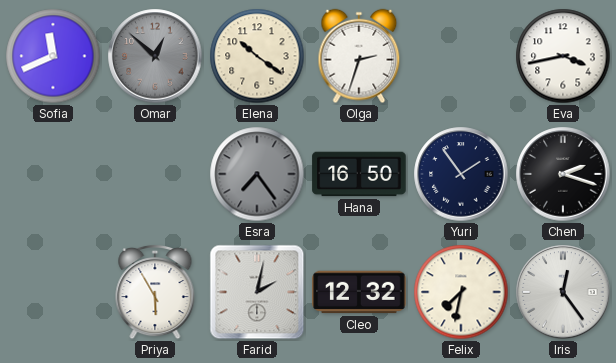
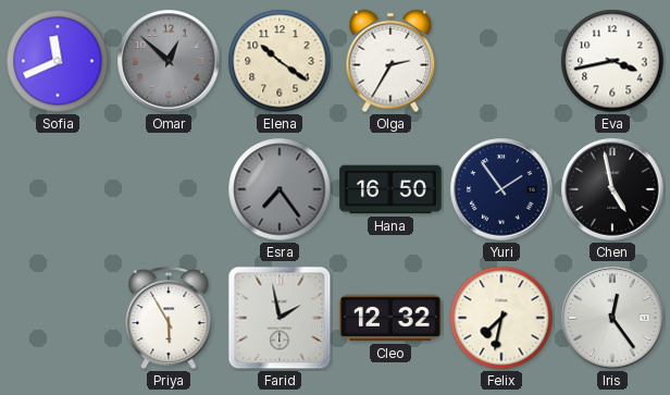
Olga: 2:33 -> 2:35 (390, 61)
Chen: 2:18 -> 4:58 (612, 189)
Farid: 2:02 -> 1:58 (280, 318)
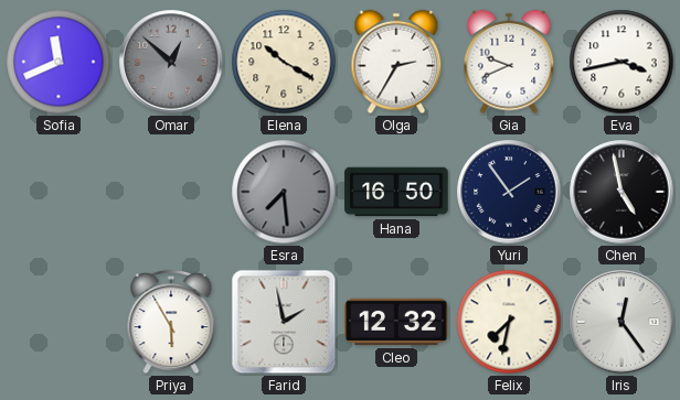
Elena: 10:21 -> 10:20 (284, 62)
Gia: none -> 9:41 (509, 62)
Esra: 7:24 -> 7:29 (284, 192)
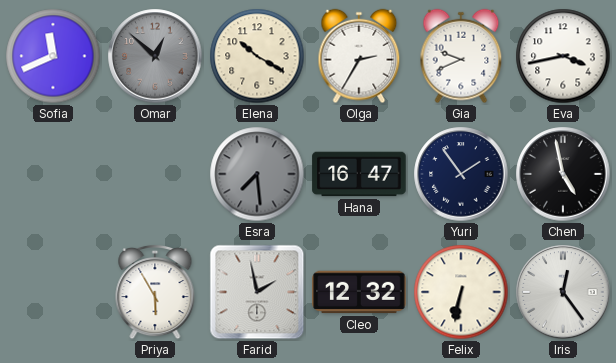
Hana: 16:50 -> 16:47 (359, 174)
Felix: 7:32 -> 6:32 (461, 292)
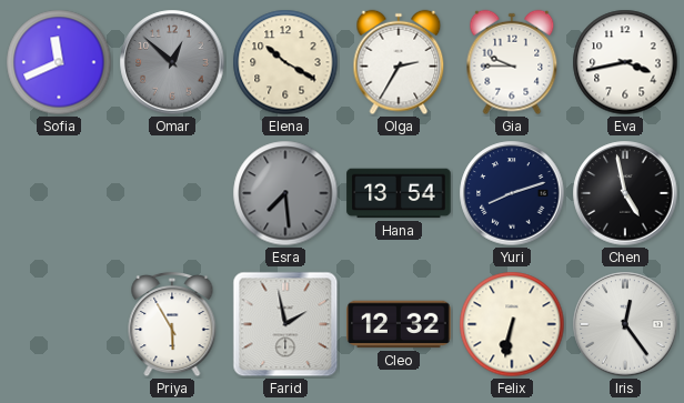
Gia: 9:41 -> 9:45 (512, 62)
Hana: 16:47 -> 13:54 (399, 193)
Yuri: 1:54 -> 8:12 (512, 193)
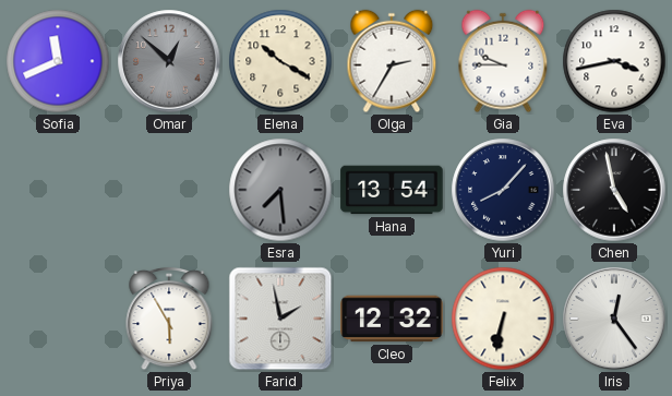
Yuri: 8:12 -> 8:07 (503, 190)
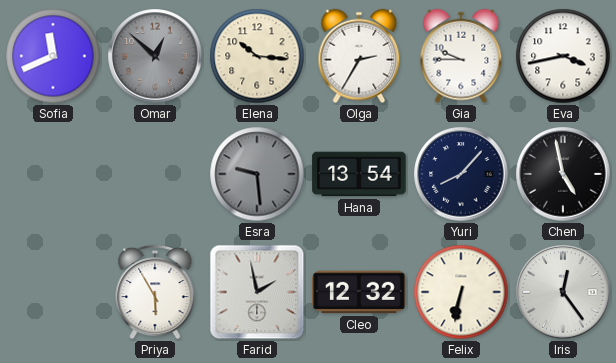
Elena: 10:20 -> 10:16 (257, 56)
Esra: 7:29 -> 9:29 (257, 174)
